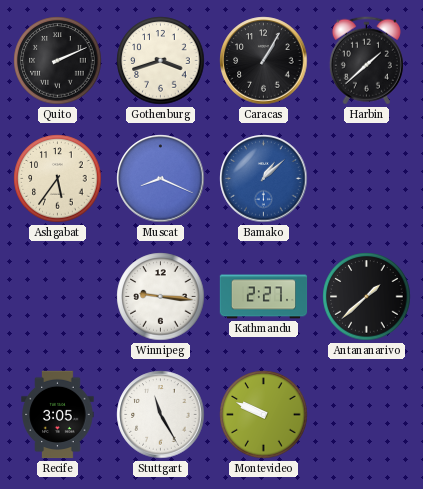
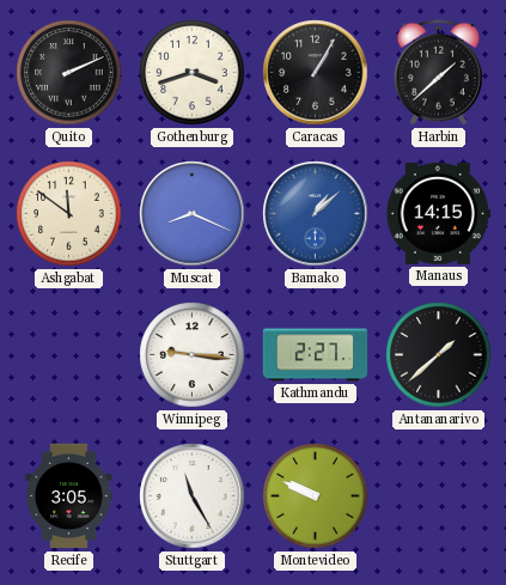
Ashgabat: 5:36 -> 11:51 (69, 214)
Manaus: none -> 14:15 (438, 213)
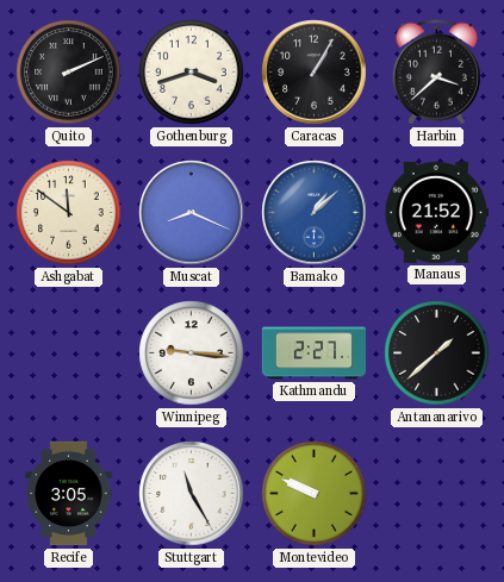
Harbin: 1:38 -> 3:38 (436, 73)
Manaus: 14:15 -> 21:52 (436, 212)
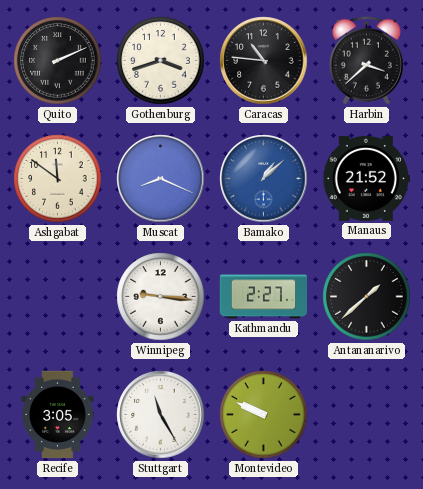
Caracas: 1:05 -> 10:46 (264, 61)
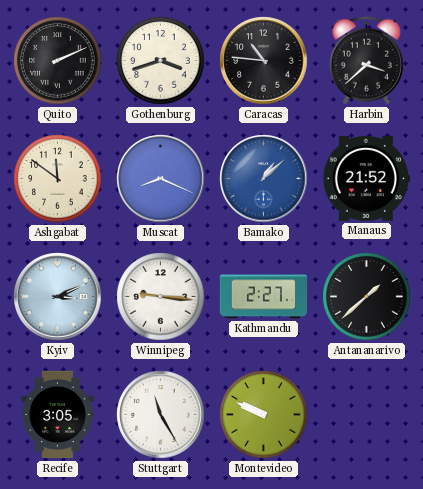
Kyiv: none -> 3:11 (58, 297)
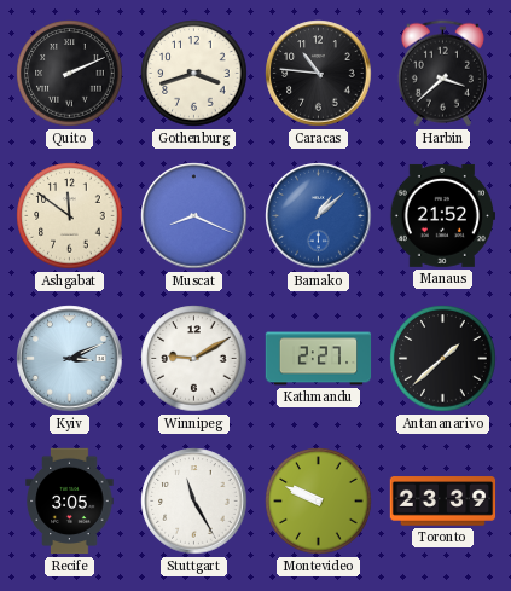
Winnipeg: 9:16 -> 9:10 (194, 359)
Toronto: none -> 23:39 (443, 502)
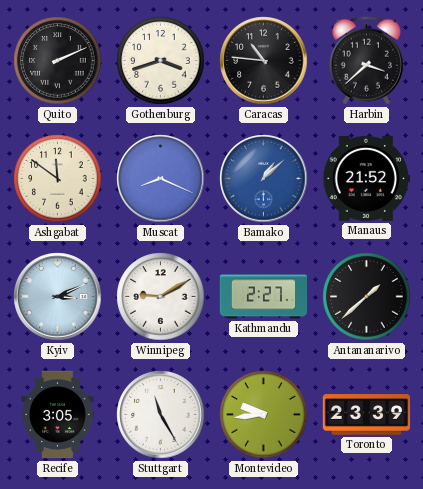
Montevideo: 9:49 -> 9:44 (264, 415)
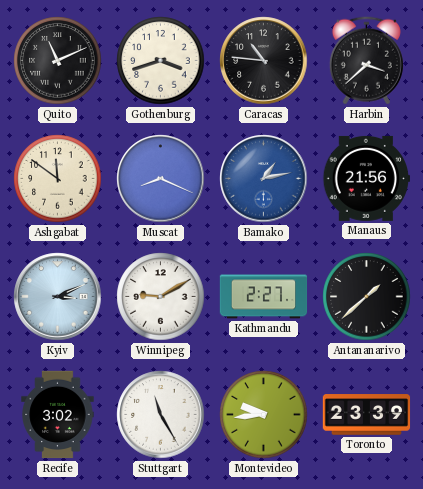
Quito: 2:11 -> 11:11 (58, 61)
Bamako: 1:08 -> 1:13 (264, 179)
Manaus: 21:52 -> 21:56 (366, 178)
Recife: 3:05 -> 3:02 (58, 415)
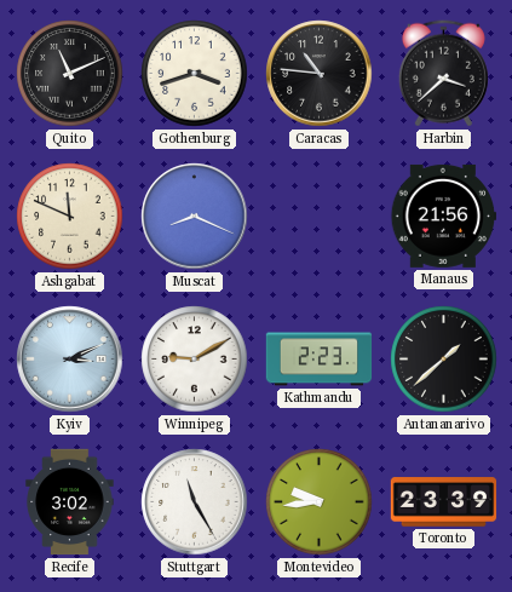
Ashgabat: 11:51 -> 11:49 (70, 217)
Bamako: 1:13 -> none (264, 179)
Kathmandu: 2:27 -> 2:23 (320, 360)
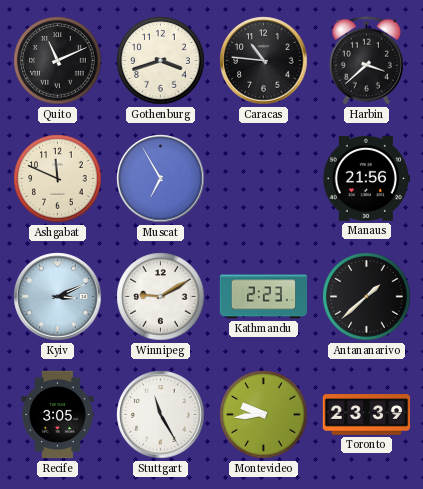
Muscat: 8:19 -> 6:55 (161, 179)
Recife: 3:02 -> 3:05 (58, 415)
